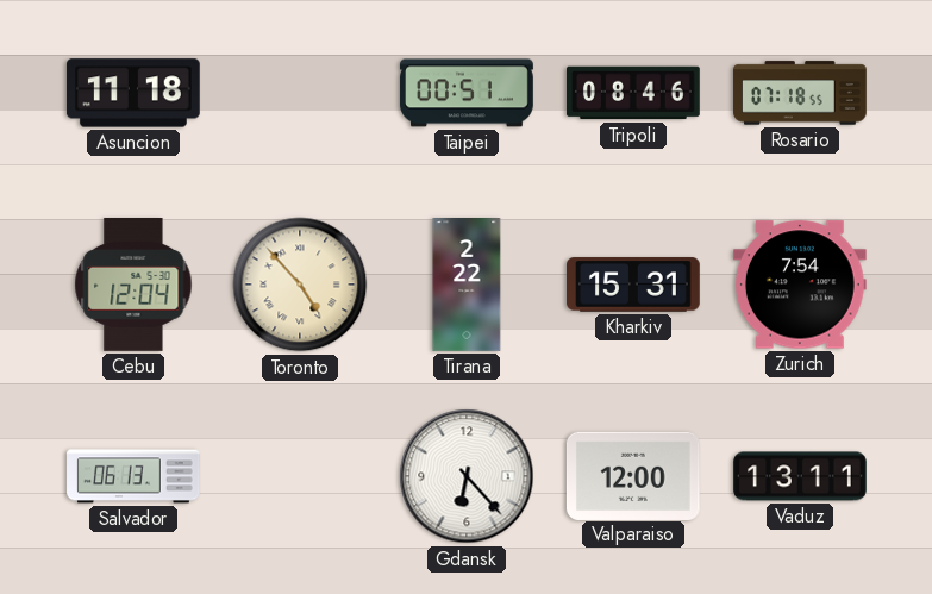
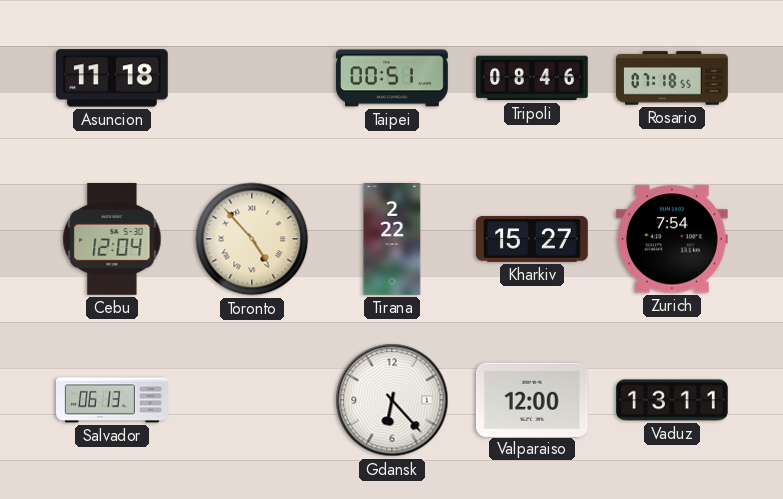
Kharkiv: 15:31 -> 15:27 (533, 239)
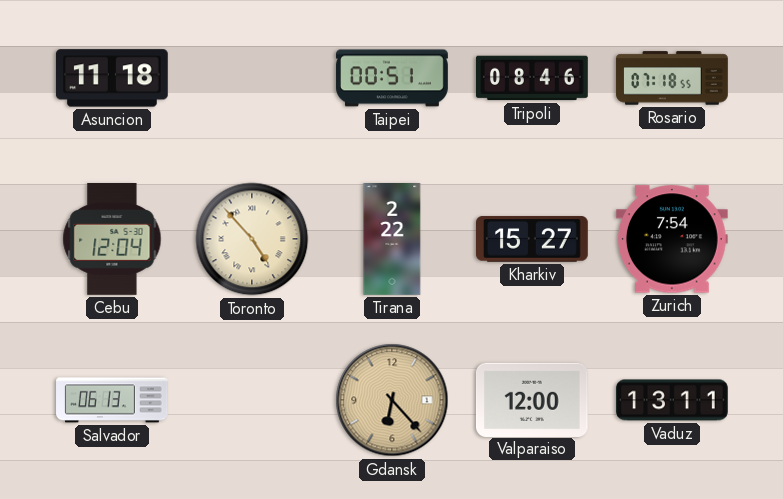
Gdansk dial: white -> champagne (392, 400)
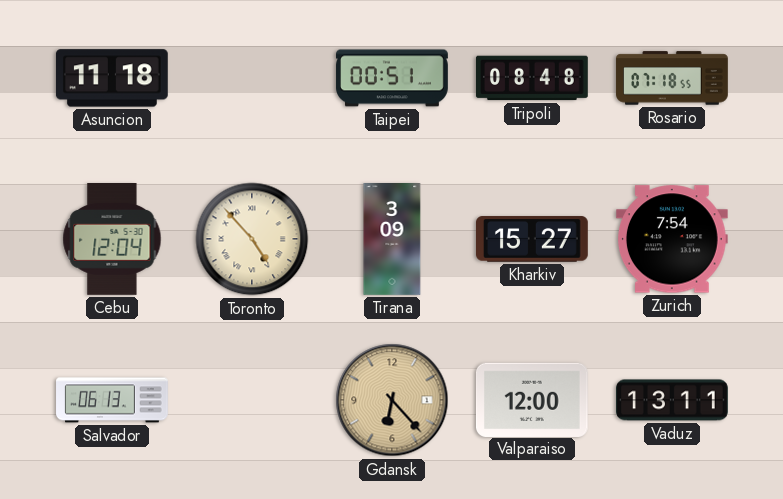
Tripoli: 08:46 -> 08:48 (533, 78)
Tirana: 2:22 -> 3:09 (392, 239)
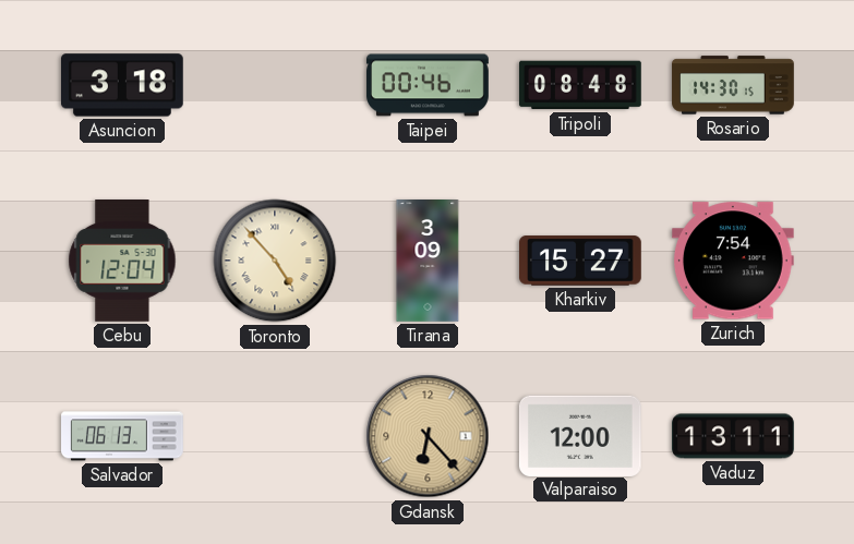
Asuncion: 11:18 -> 3:18 (122, 85)
Taipei: 00:51 -> 00:46 (428, 85)
Rosario: 07:18 -> 14:30 (733, 85)
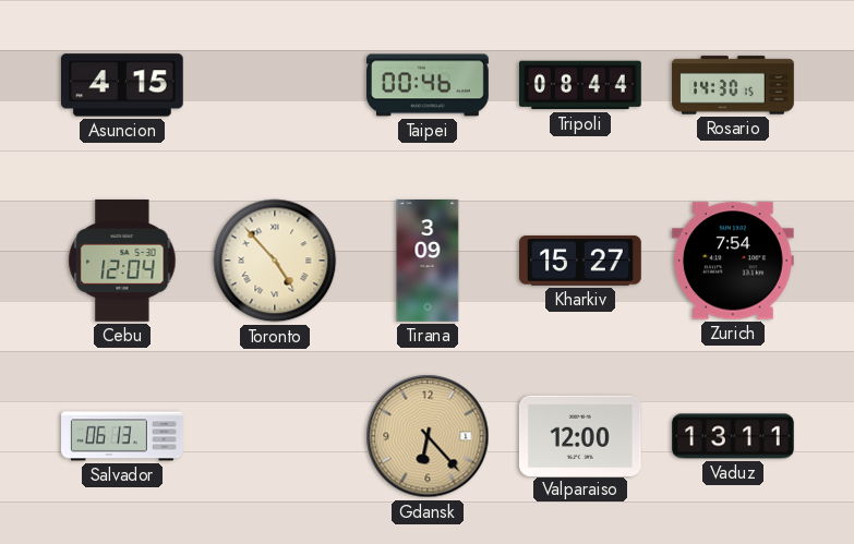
Asuncion: 3:18 -> 4:15 (122, 85)
Tripoli: 08:48 -> 08:44 (581, 85)
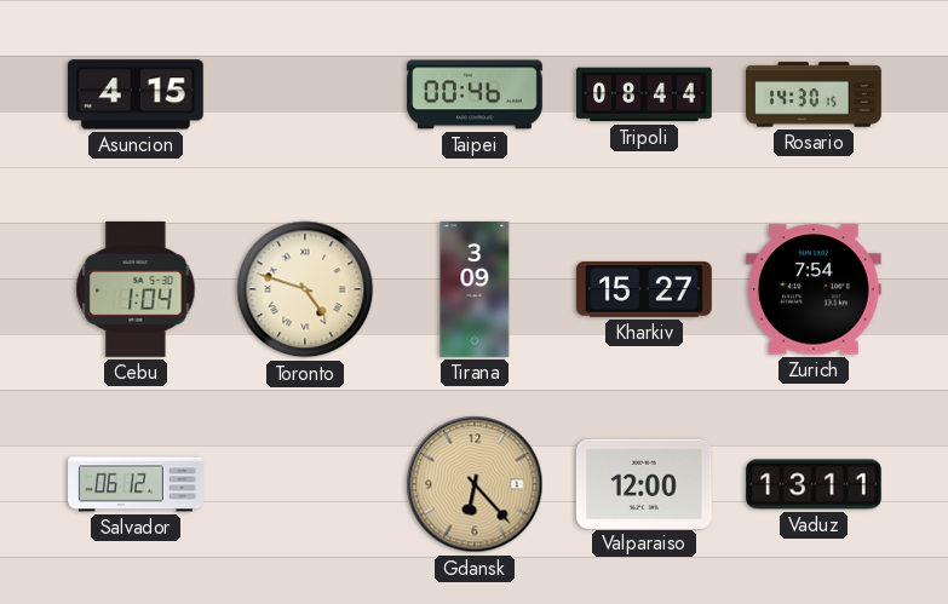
Cebu: 12:04 -> 1:04 (136, 291)
Toronto: 4:53 -> 4:48 (305, 289)
Salvador: 06:13 -> 06:12 (136, 484)
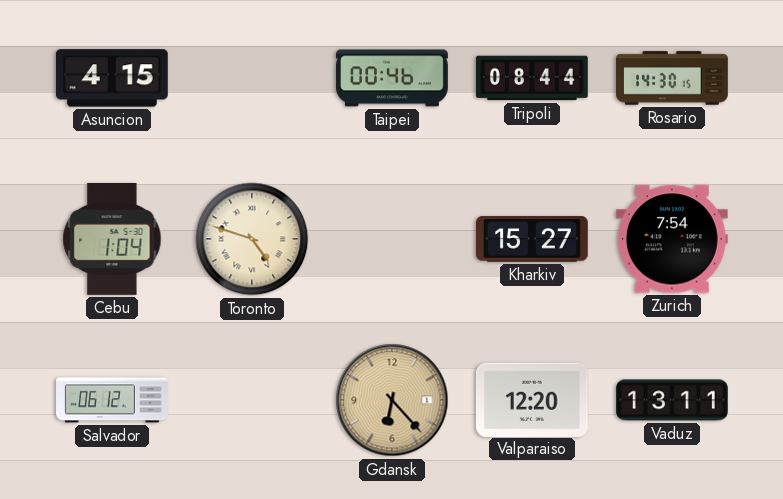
Tirana: 3:09 -> none (475, 289)
Valparaiso: 12:00 -> 12:20 (532, 399)
